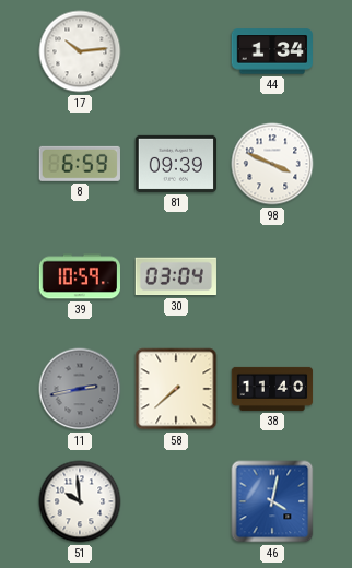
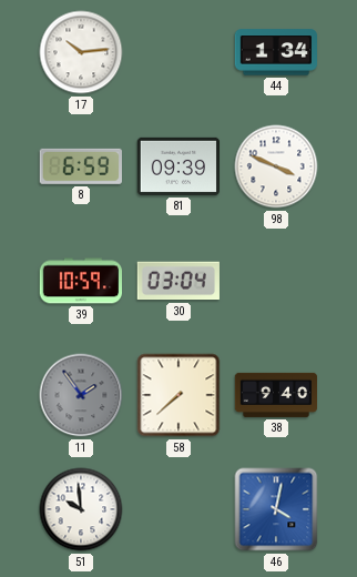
11: 2:43 -> 1:54 (81, 395)
38: 11:40 -> 9:40 (276, 395)
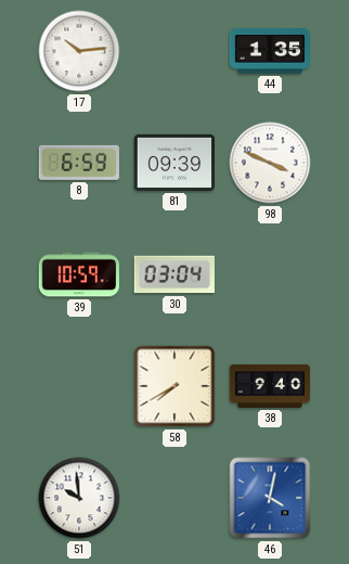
44: 1:34 -> 1:35 (270, 51)
11: 1:54 -> none (81, 395)
58: 7:38 -> 7:40 (174, 386)
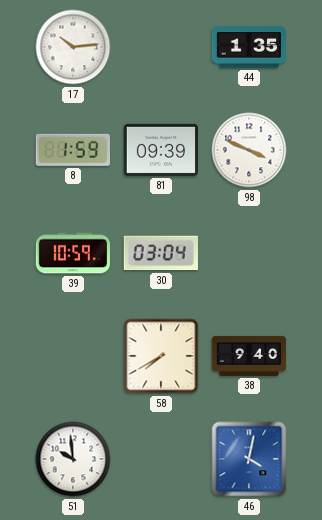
8: 6:59 -> 1:59 (73, 150)
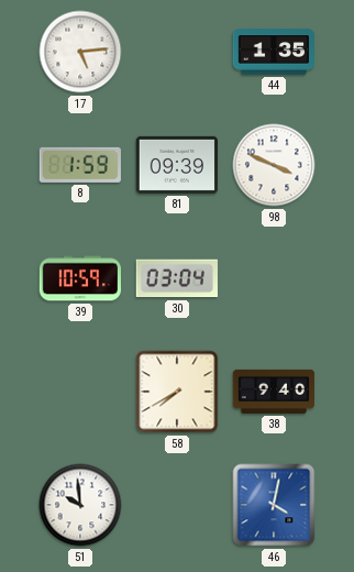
17: 10:14 -> 5:14 (80, 52)
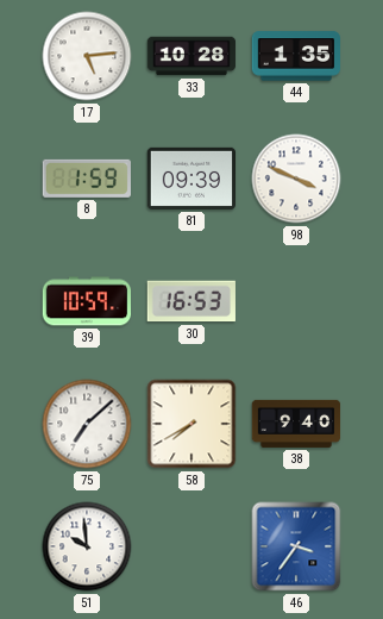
33: none -> 10:28 (191, 56)
30: 03:04 -> 16:53 (190, 301)
75: none -> 7:08 (87, 424)
46: 4:02 -> 3:36 (296, 546)
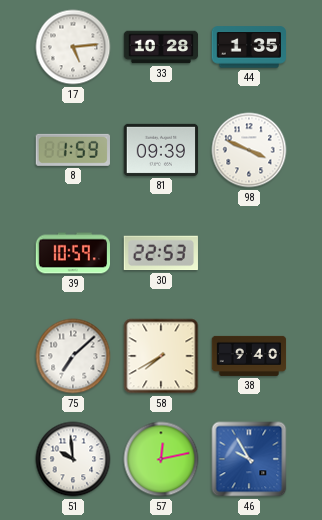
30: 16:53 -> 22:53 (160, 253)
57: none -> 12:13 (161, 459)
46: 3:36 -> 9:55 (249, 459)
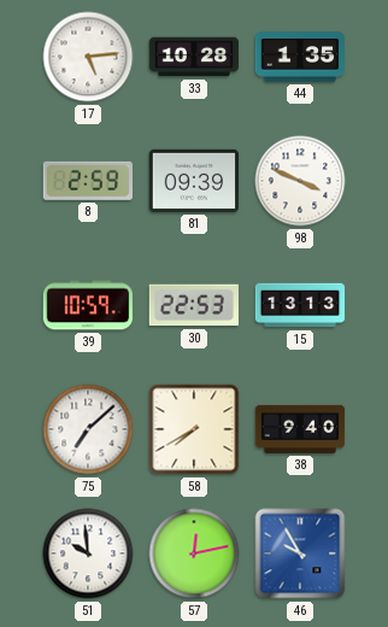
8: 1:59 -> 2:59 (88, 181)
15: none -> 13:13 (300, 305)
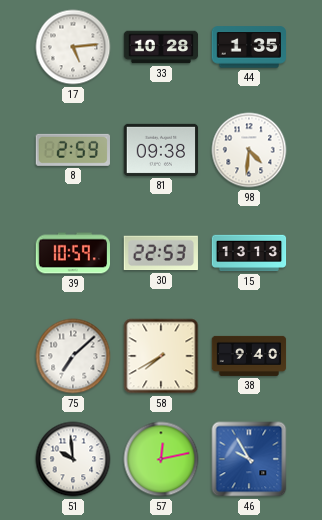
81: 09:39 -> 09:38 (161, 150)
98: 3:49 -> 4:31 (249, 150)
